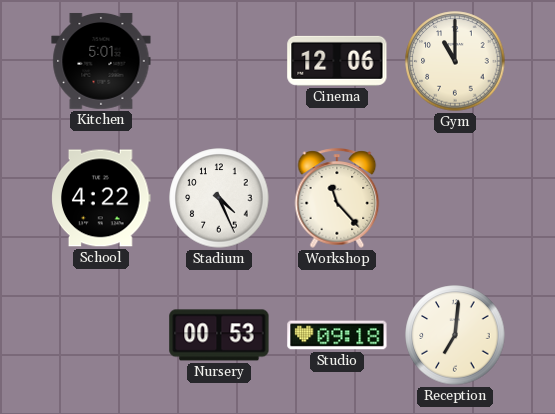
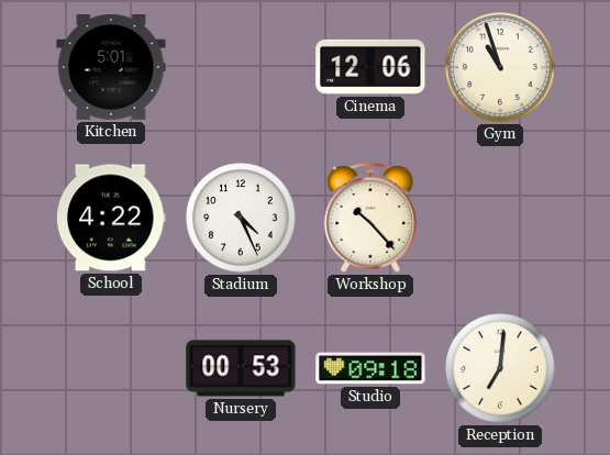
Gym: 11:00 -> 10:57 (500, 67)
Workshop: 11:23 -> 10:23 (370, 218)
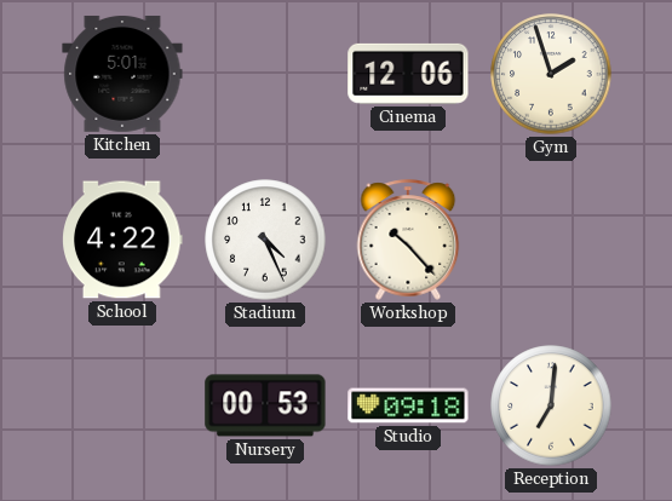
Gym: 10:57 -> 1:57 (551, 74)
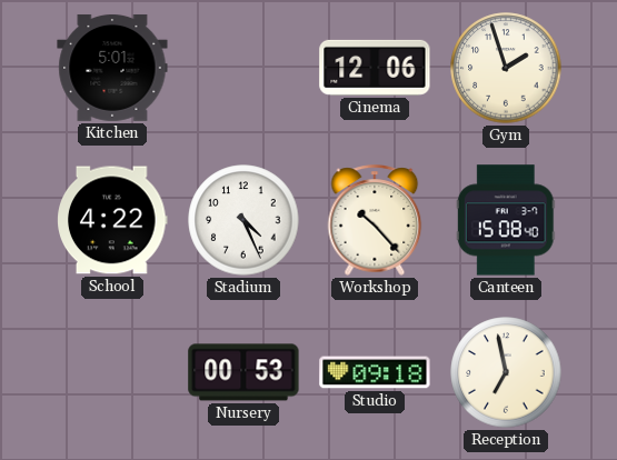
Canteen: none -> 15:08 (506, 220)
Reception: 7:01 -> 6:58 (506, 372)
